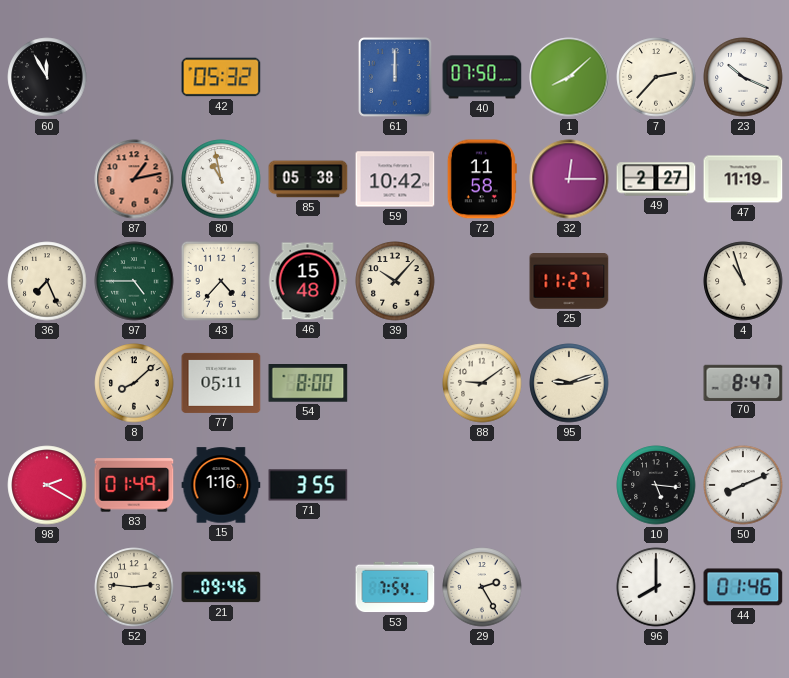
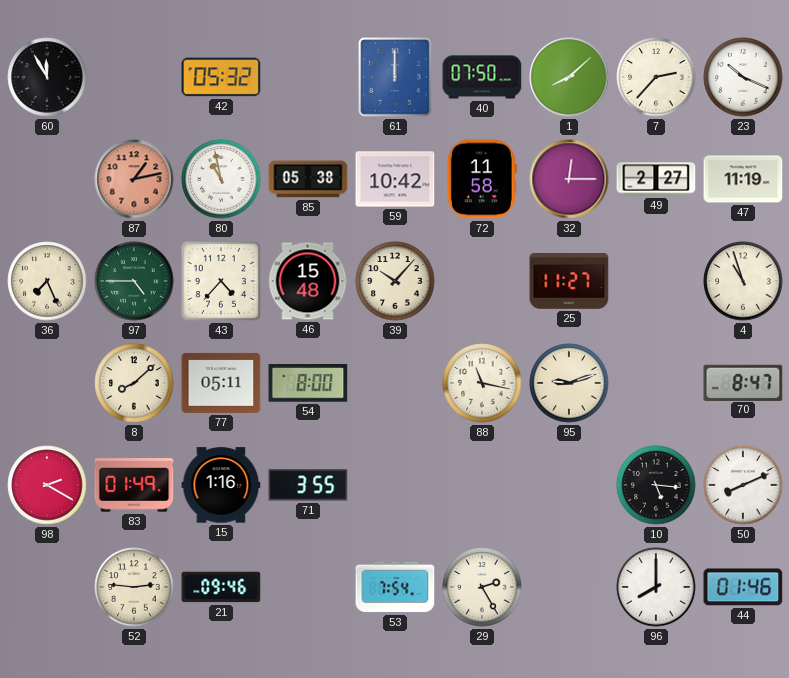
88: 9:09 -> 11:17 (482, 383)
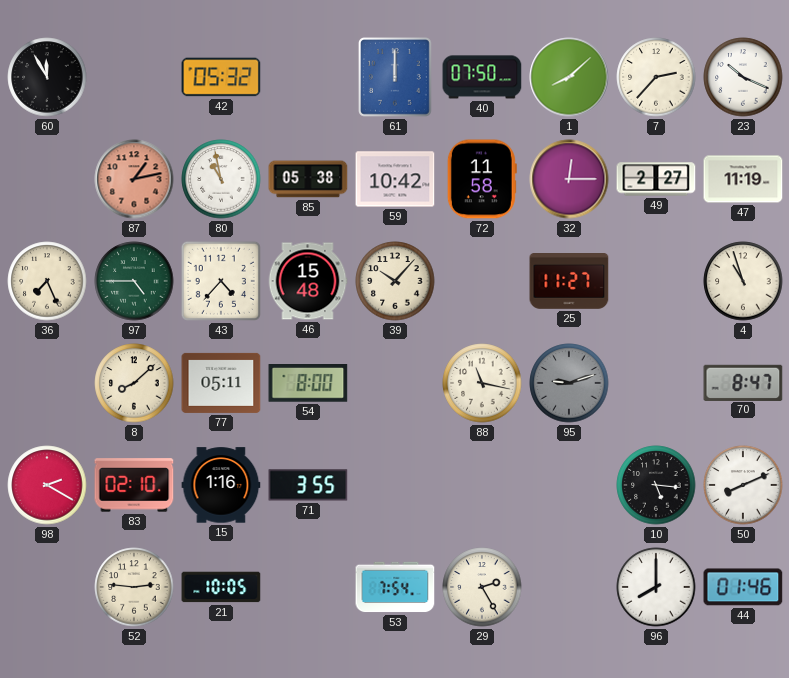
95 dial: cream -> grey (569, 383)
83: 01:49 -> 02:10 (134, 485)
21: 09:46 -> 10:05 (221, 587)
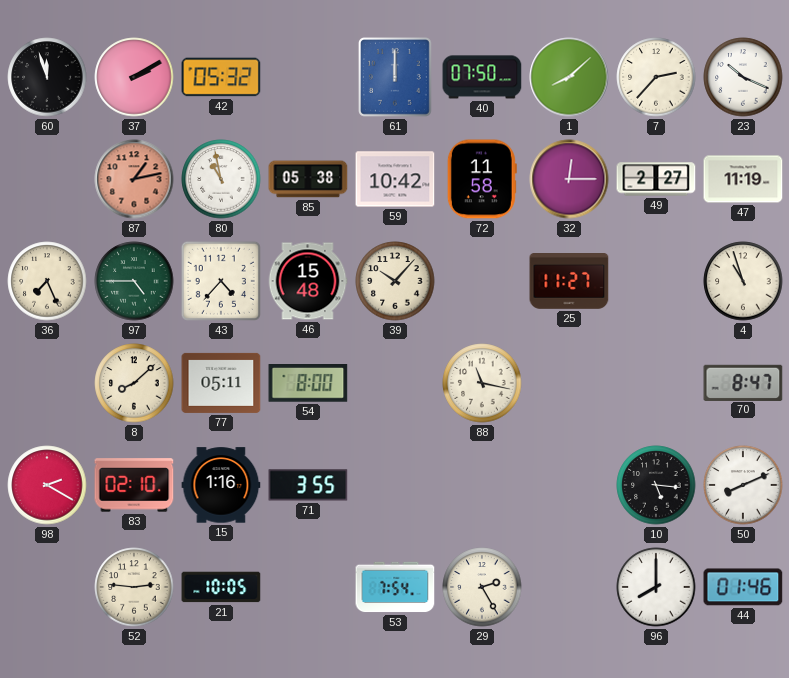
60: 11:55 -> 11:57 (47, 77)
37: none -> 2:10 (134, 77)
95: 9:12 -> none (569, 383)
